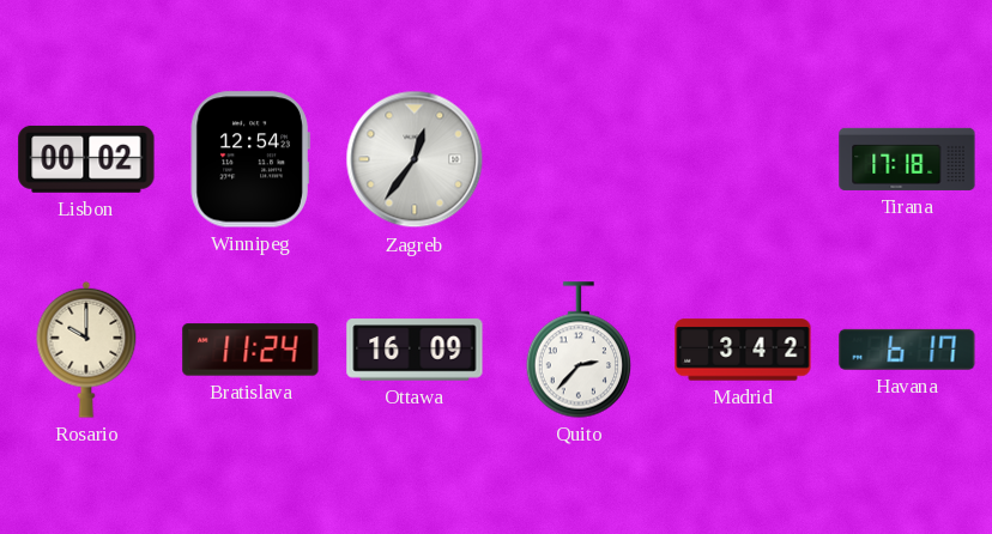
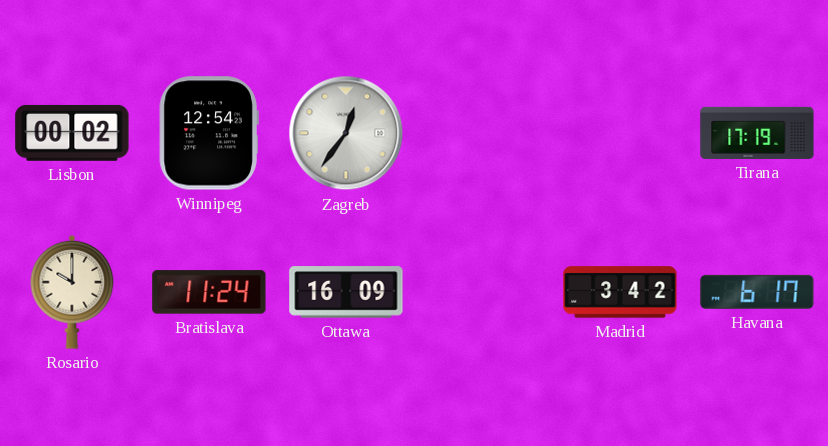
Tirana: 17:18 -> 17:19 (757, 133)
Quito: 2:37 -> none (579, 350)
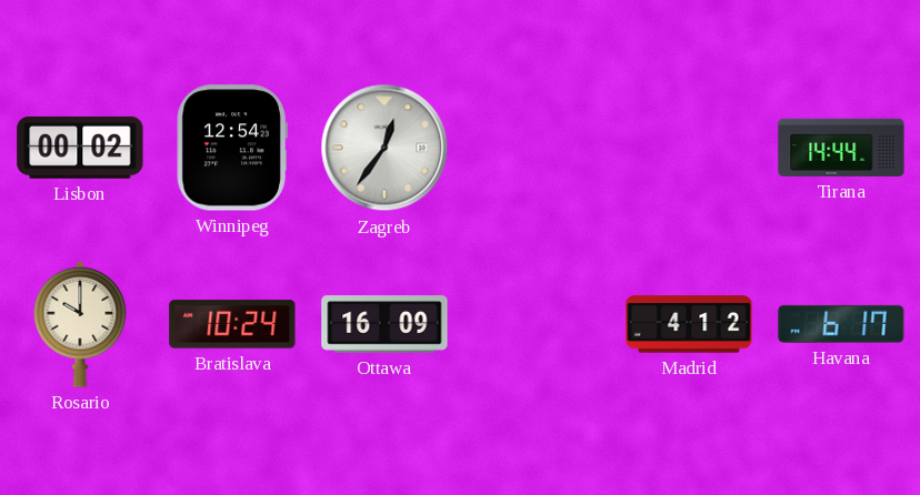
Tirana: 17:19 -> 14:44 (841, 148)
Bratislava: 11:24 -> 10:24 (232, 324)
Madrid: 3:42 -> 4:12 (689, 324)
